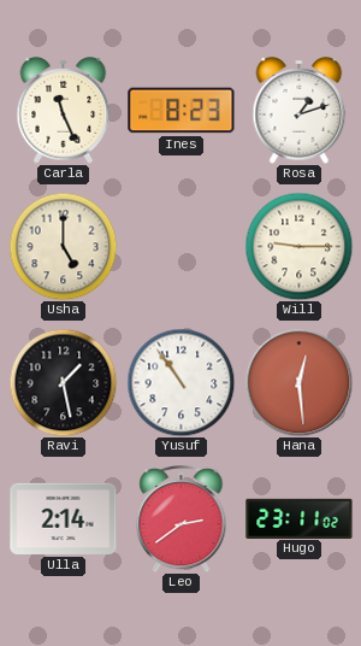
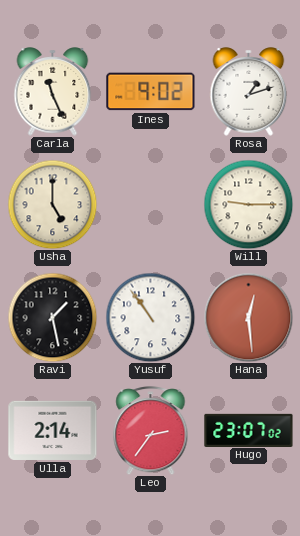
Ines: 8:23 -> 9:02 (151, 92)
Leo: 2:39 -> 2:36 (151, 431)
Hugo: 23:11 -> 23:07 (249, 430)
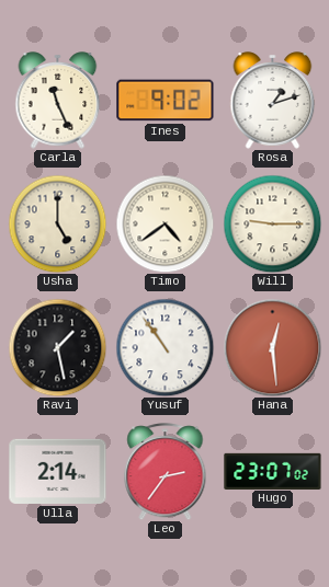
Timo: none -> 4:39 (164, 223)
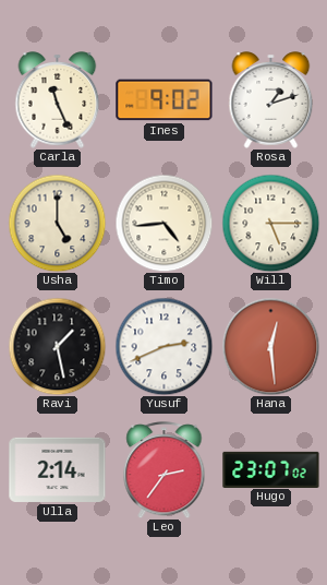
Timo: 4:39 -> 4:44 (163, 223)
Will: 9:15 -> 5:15 (270, 223)
Yusuf: 10:54 -> 2:41 (163, 346)
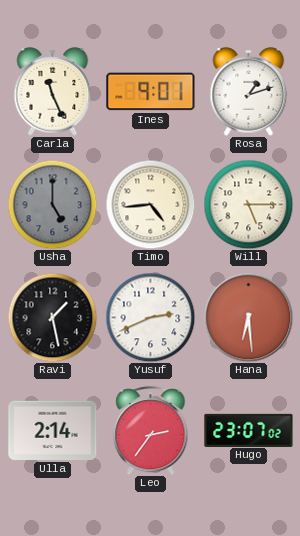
Ines: 9:02 -> 9:01 (151, 92)
Usha dial: cream -> grey (52, 204)
Hana: 12:29 -> 6:29 (248, 317)
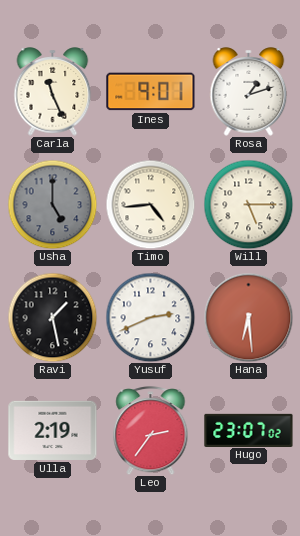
Ulla: 2:14 -> 2:19 (53, 430)
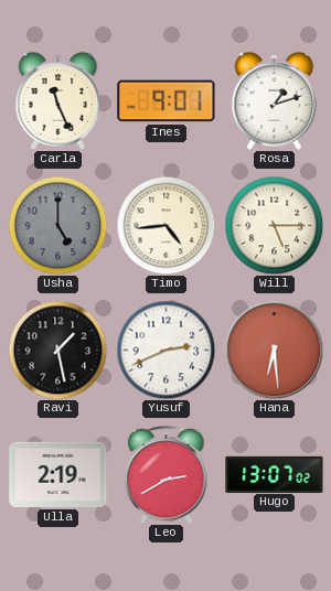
Leo: 2:36 -> 2:40 (167, 475)
Hugo: 23:07 -> 13:07 (275, 474)
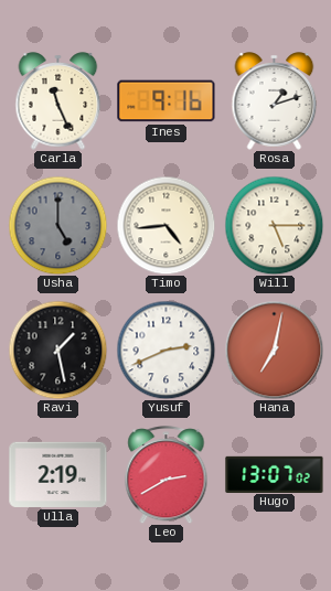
Ines: 9:01 -> 9:16 (167, 101)
Hana: 6:29 -> 7:02 (274, 350)
